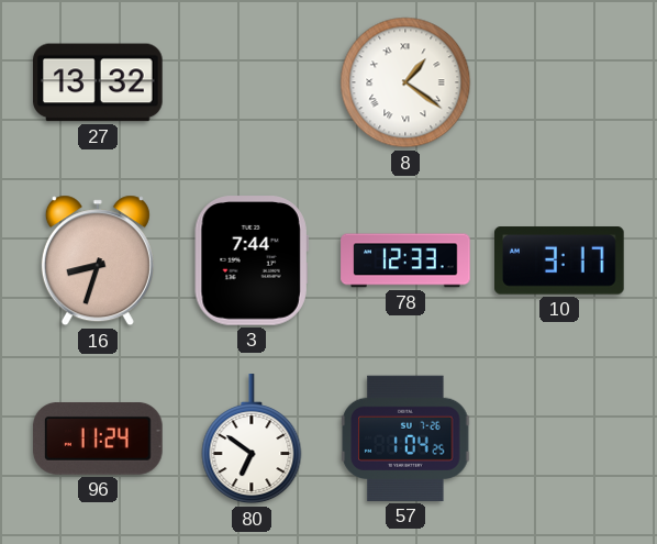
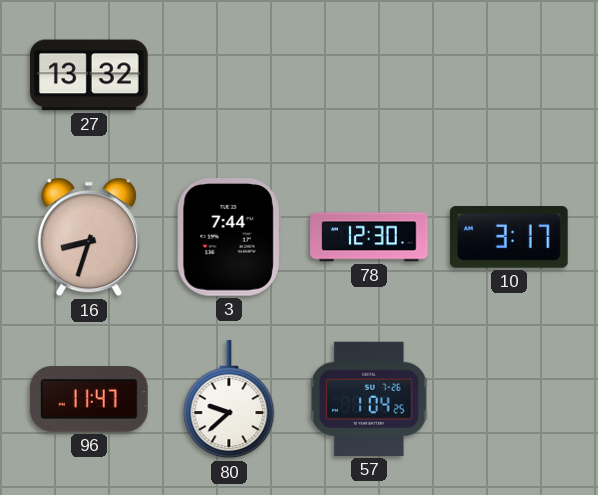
8: 1:21 -> none (405, 82)
78: 12:33 -> 12:30 (369, 237)
96: 11:24 -> 11:47 (89, 400)
80: 6:51 -> 9:38 (229, 400)
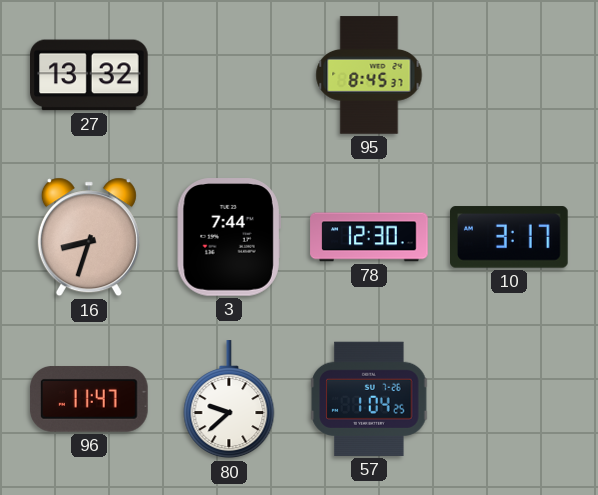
95: none -> 8:45 (369, 75)
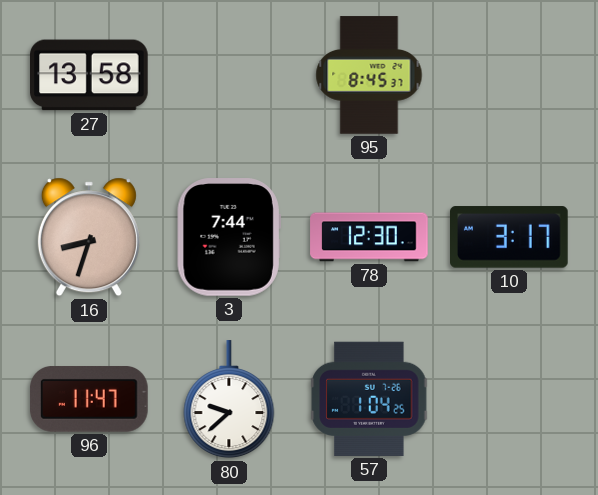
27: 13:32 -> 13:58 (89, 75)
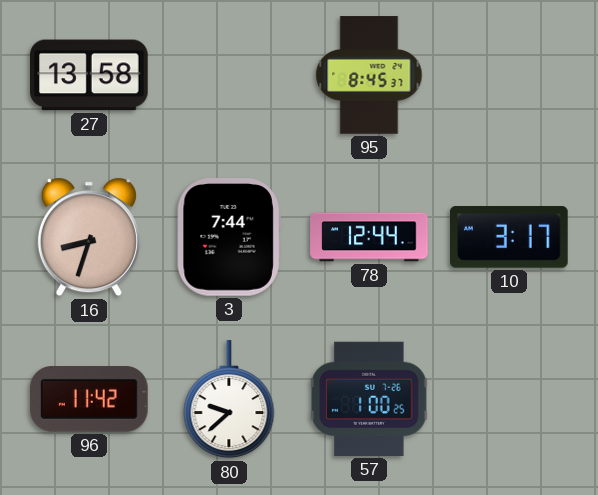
78: 12:30 -> 12:44 (369, 237)
96: 11:47 -> 11:42 (89, 400)
57: 1:04 -> 1:00 (369, 399)
